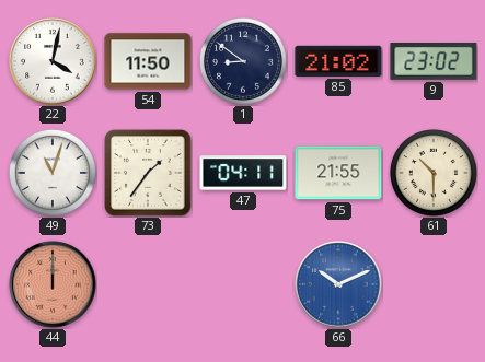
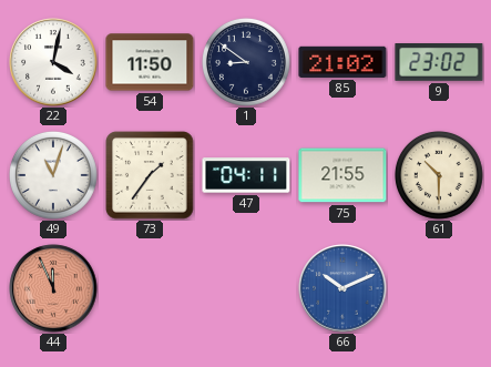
44: 12:00 -> 11:56 (53, 288)
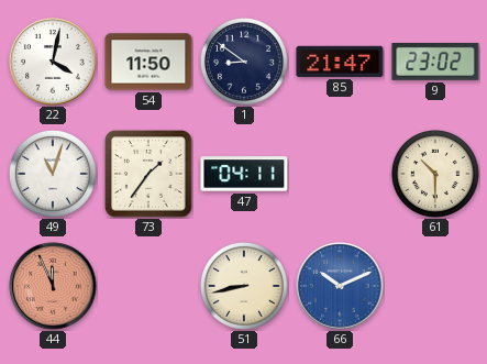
85: 21:02 -> 21:47 (340, 62)
75: 21:55 -> none (342, 175)
51: none -> 8:43 (245, 287)
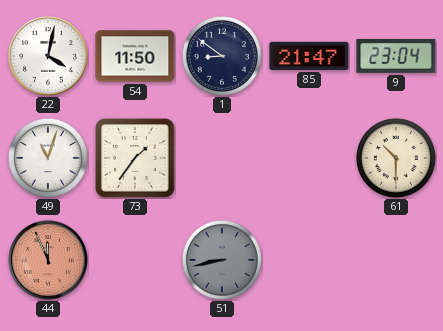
9: 23:02 -> 23:04 (396, 57)
47: 04:11 -> none (244, 174)
51 dial: cream -> grey (223, 261)
66: 10:11 -> none (340, 286)
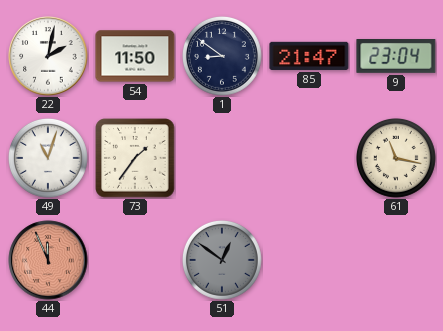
22: 4:02 -> 2:02 (48, 56)
61: 10:30 -> 11:17 (397, 159)
51: 8:43 -> 12:51 (223, 261)
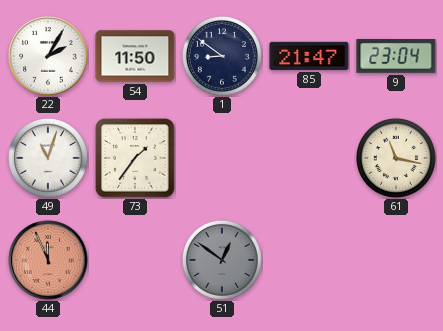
22: 2:02 -> 2:05 (48, 56)
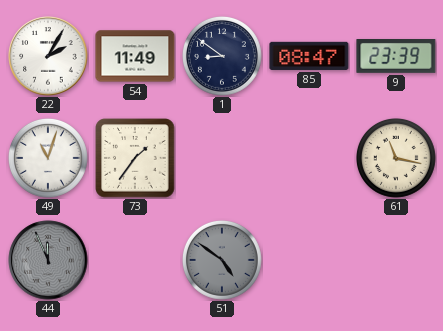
54: 11:50 -> 11:49 (135, 56)
85: 21:47 -> 08:47 (309, 56)
9: 23:04 -> 23:39 (396, 57)
44 dial: salmon -> grey (48, 260)
51: 12:51 -> 4:51 (223, 261)
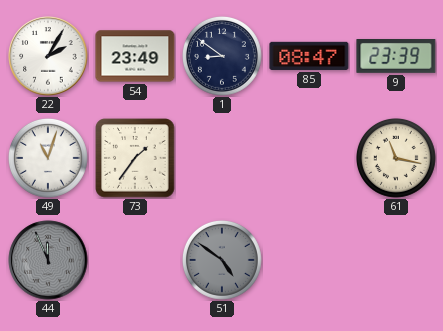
54: 11:49 -> 23:49 (135, 56)
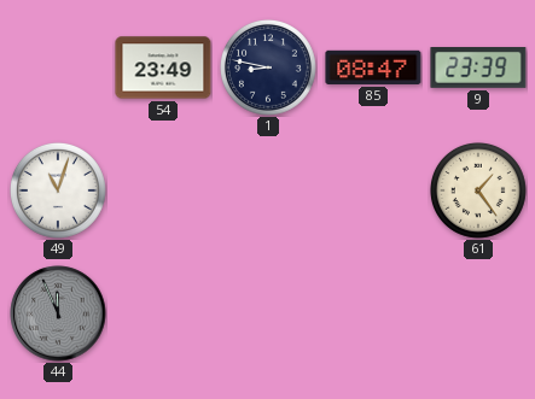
22: 2:05 -> none (48, 56)
1: 8:51 -> 8:47 (269, 69)
73: 1:36 -> none (135, 158)
61: 11:17 -> 1:24 (479, 192)
51: 4:51 -> none (223, 261)
